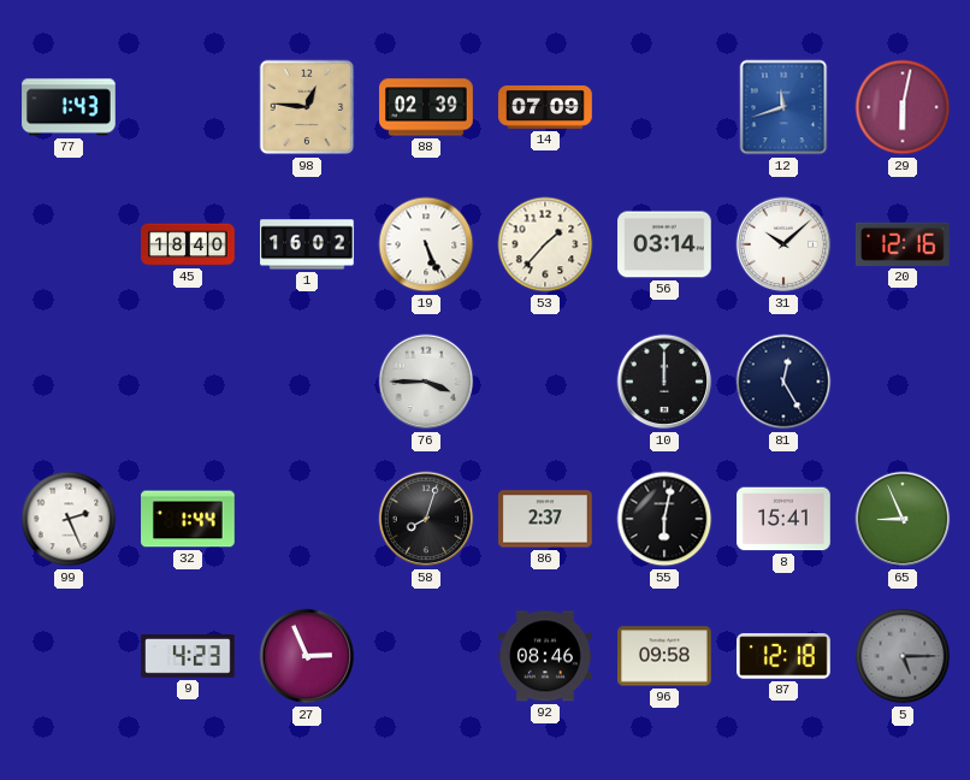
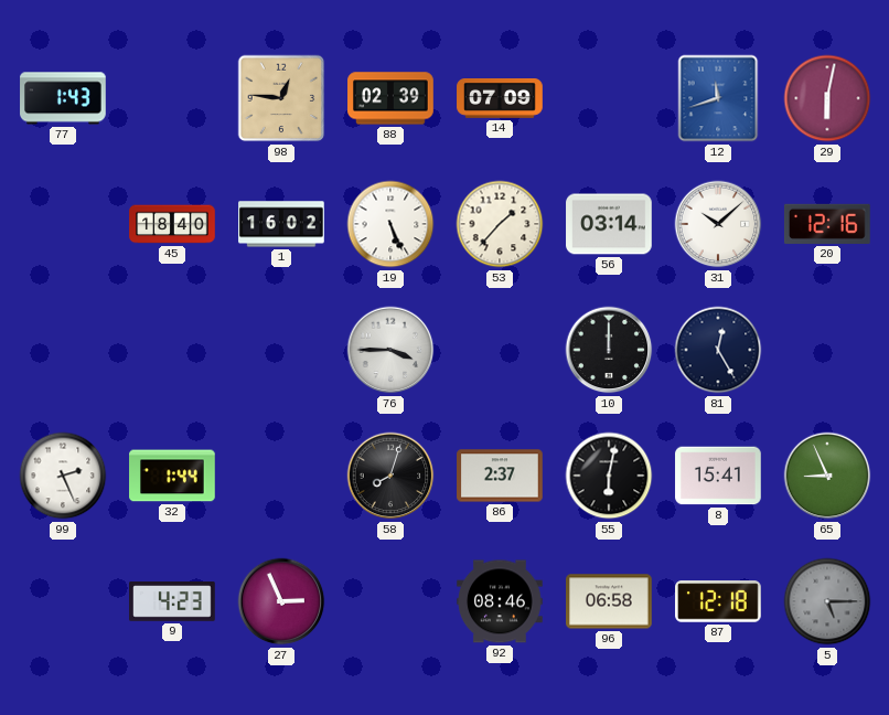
96: 09:58 -> 06:58 (609, 601)
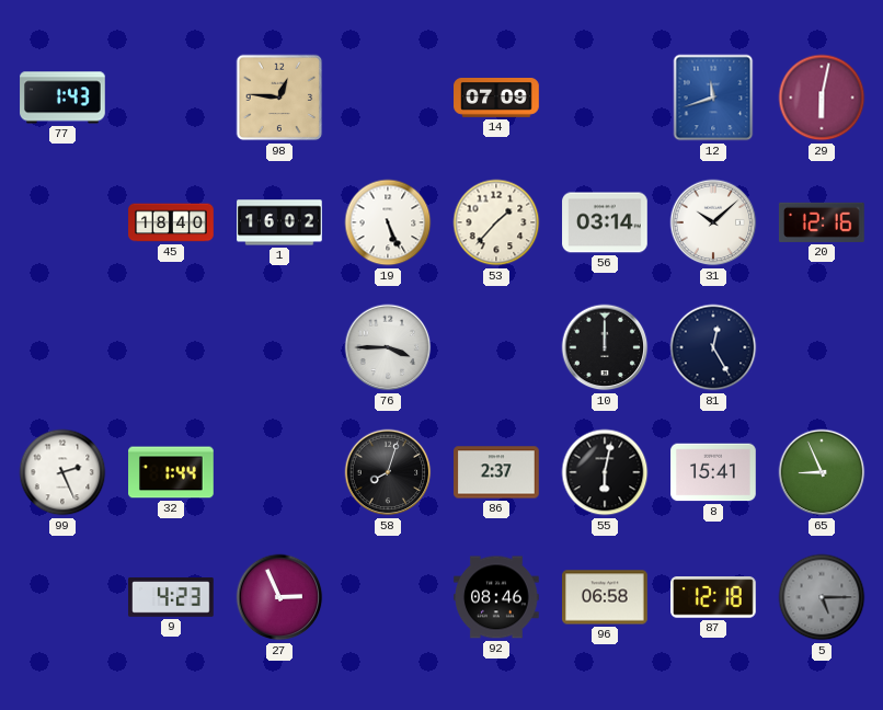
88: 02:39 -> none (390, 98)
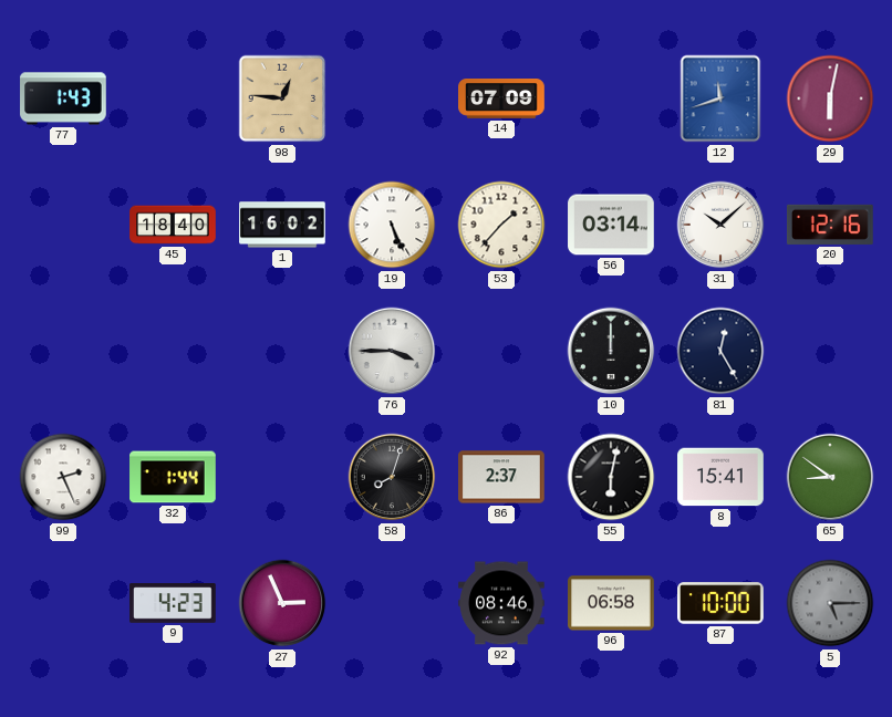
65: 8:56 -> 8:51 (830, 477)
87: 12:18 -> 10:00 (720, 603)
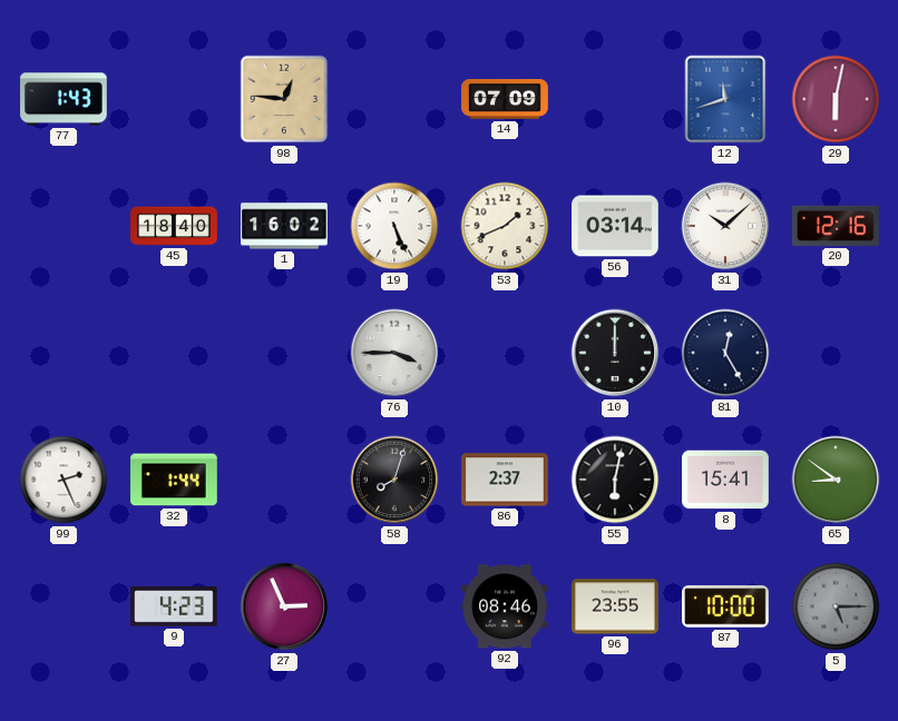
53: 1:37 -> 1:41 (505, 226)
96: 06:58 -> 23:55 (615, 606)
